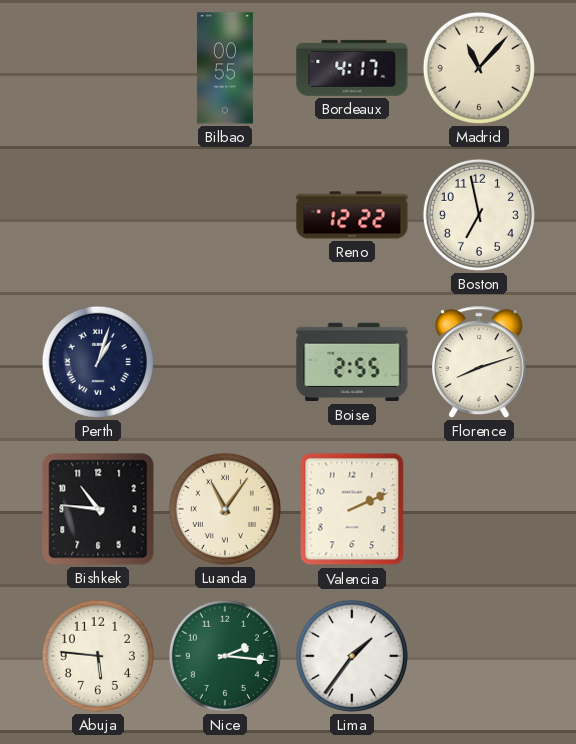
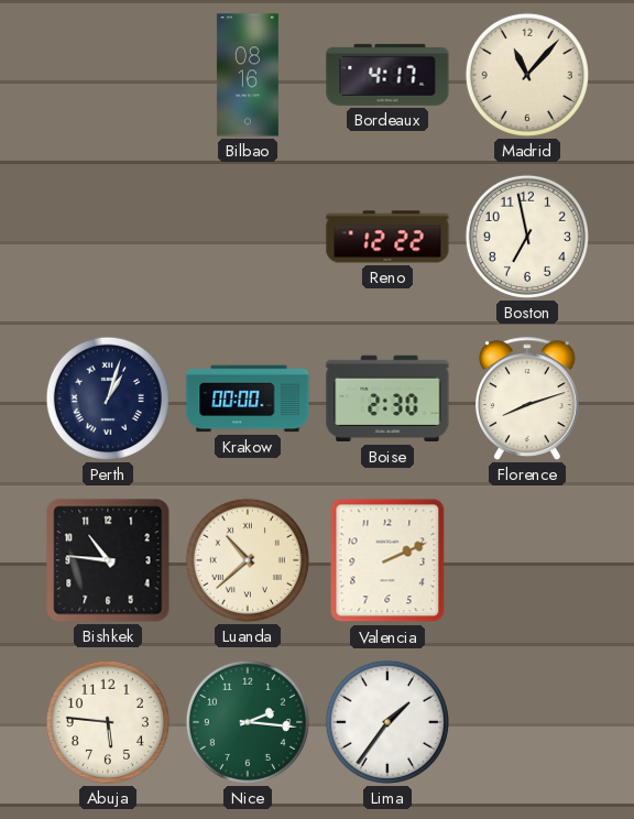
Bilbao: 00:55 -> 08:16 (248, 75)
Krakow: none -> 00:00 (248, 398)
Boise: 2:55 -> 2:30 (387, 398)
Luanda: 11:06 -> 10:38 (248, 560)
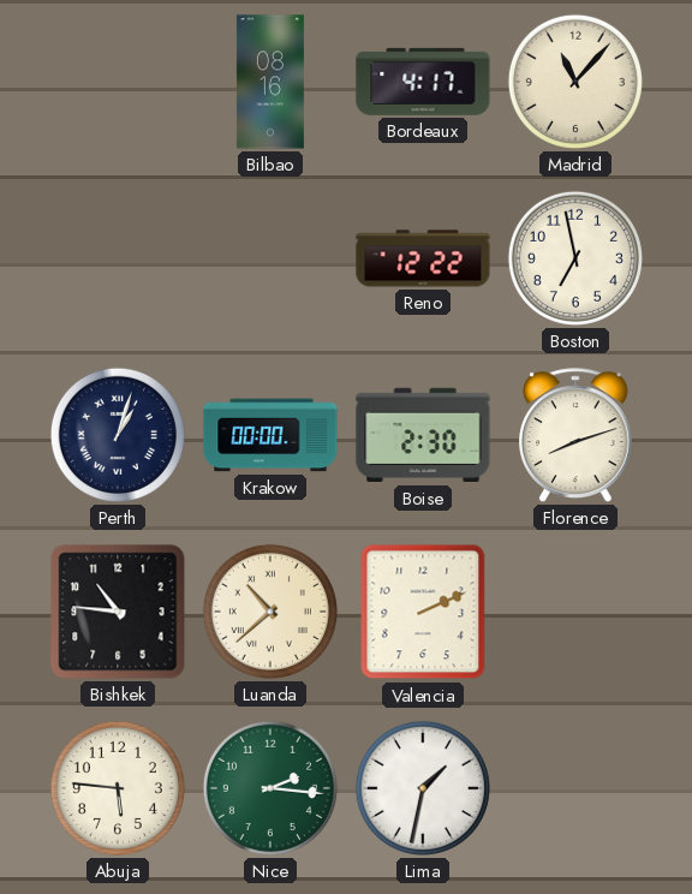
Lima: 1:36 -> 1:32 (423, 788)
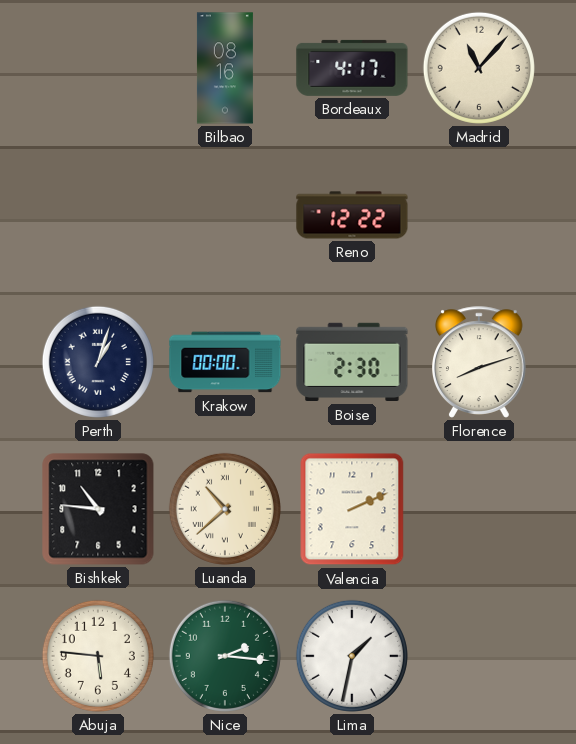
Boston: 6:58 -> none (575, 258)
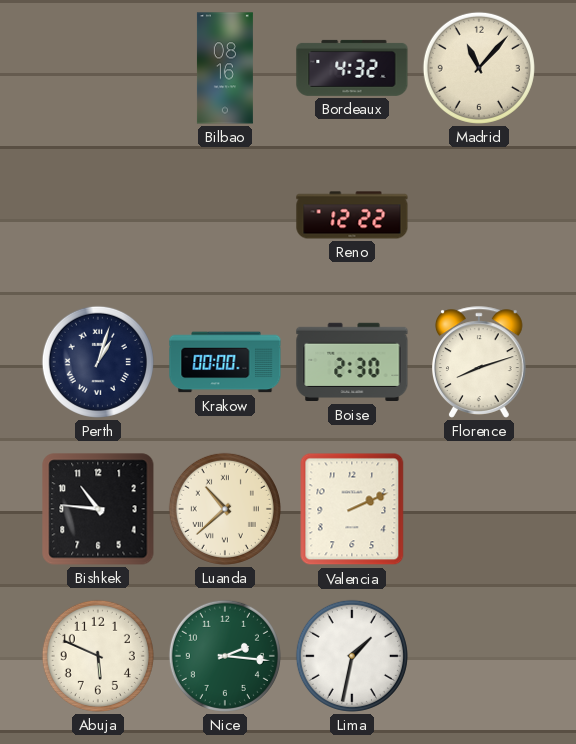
Bordeaux: 4:17 -> 4:32 (352, 68)
Abuja: 5:46 -> 5:49 (98, 656)
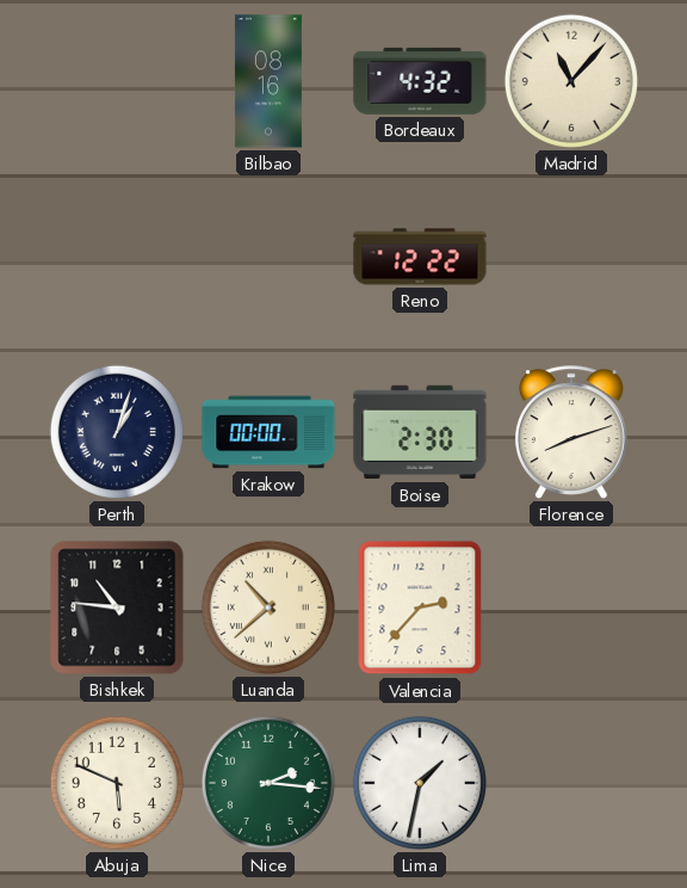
Valencia: 2:11 -> 2:37 (420, 608)
